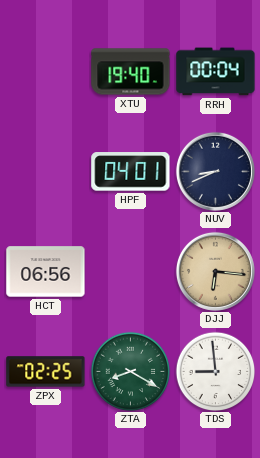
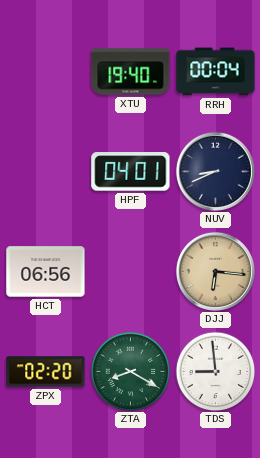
ZPX: 02:25 -> 02:20 (46, 372)
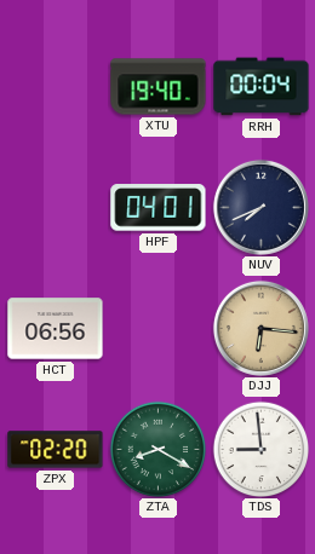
NUV: 8:41 -> 7:41 (260, 207)
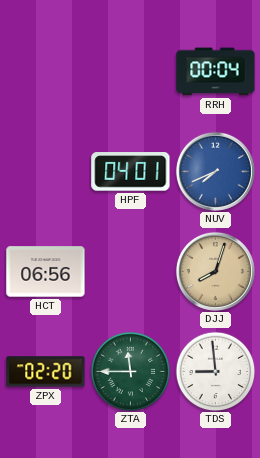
XTU: 19:40 -> none (159, 87)
NUV dial: navy -> blue (215, 171)
DJJ: 6:16 -> 8:03 (215, 271)
ZTA: 8:20 -> 11:45 (130, 371)
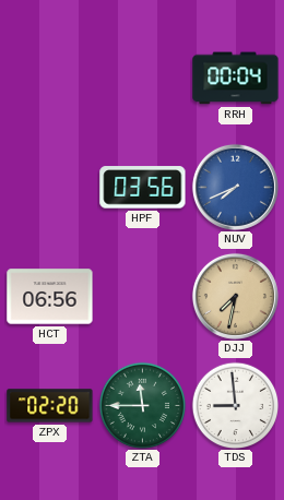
HPF: 04:01 -> 03:56 (143, 188)
DJJ: 8:03 -> 7:32 (235, 296)
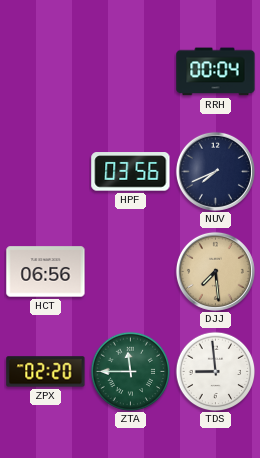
NUV dial: blue -> navy (215, 171)
DJJ: 7:32 -> 7:29 (215, 271)
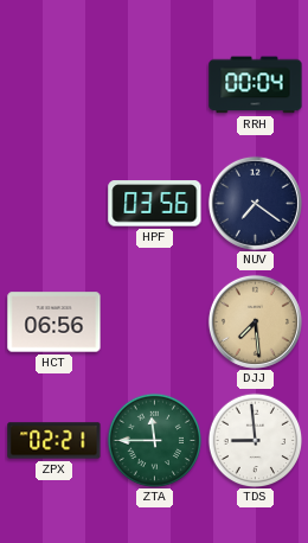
NUV: 7:41 -> 7:21 (255, 203)
ZPX: 02:20 -> 02:21 (54, 441)
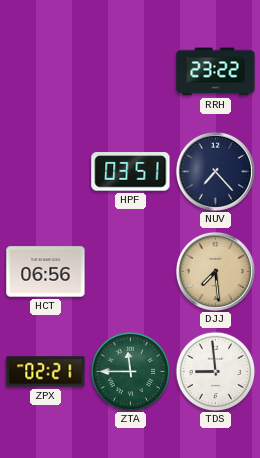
RRH: 00:04 -> 23:22 (216, 72)
HPF: 03:56 -> 03:51 (131, 172)
NUV: 7:21 -> 7:23 (215, 171)
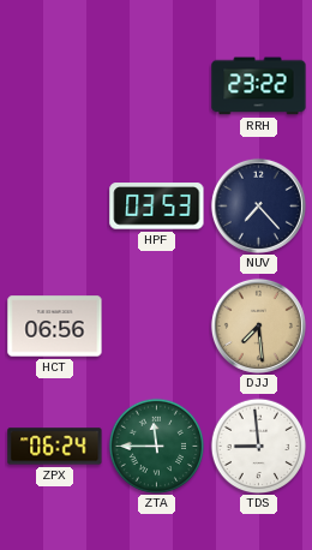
HPF: 03:51 -> 03:53 (157, 207)
ZPX: 02:21 -> 06:24 (55, 447)
